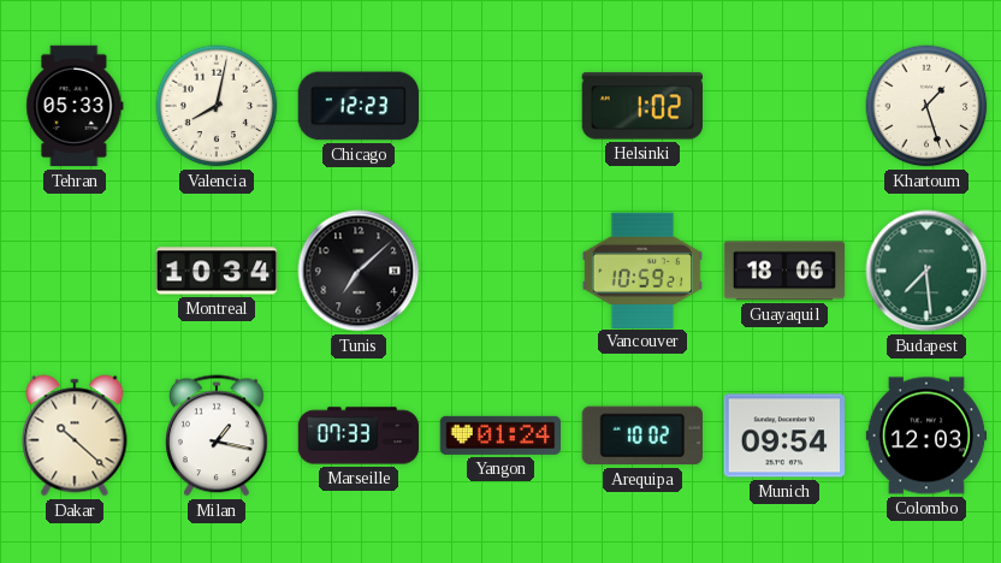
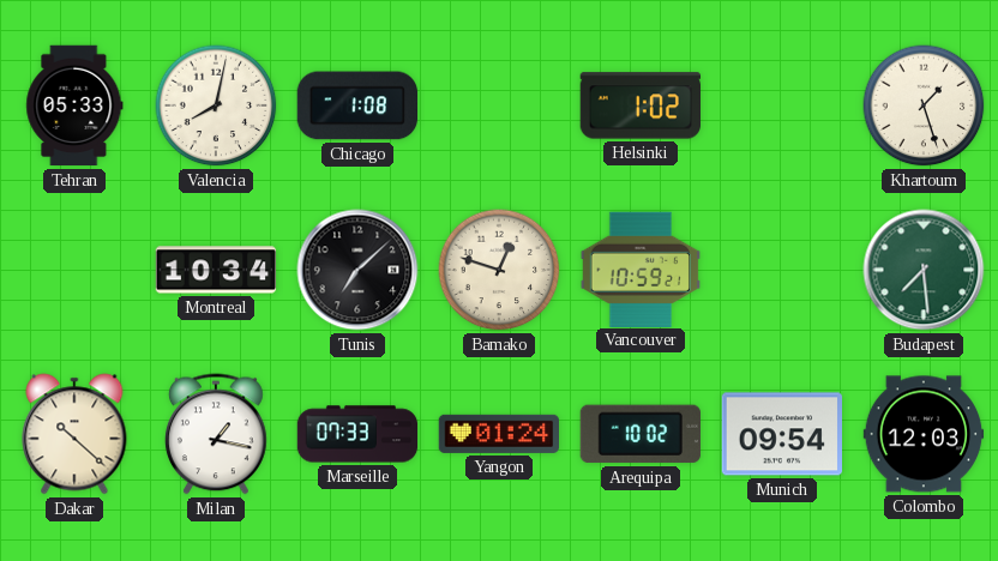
Chicago: 12:23 -> 1:08 (356, 105)
Bamako: none -> 12:48 (499, 270)
Guayaquil: 18:06 -> none (784, 271)
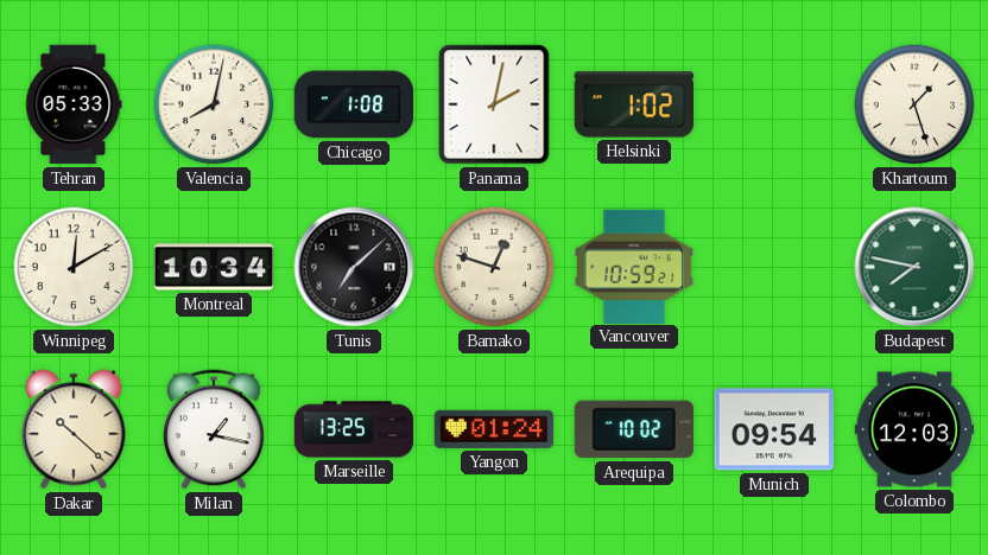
Panama: none -> 2:02 (494, 104)
Winnipeg: none -> 12:10 (74, 267)
Budapest: 7:29 -> 7:47 (914, 267)
Marseille: 07:33 -> 13:25 (354, 429)
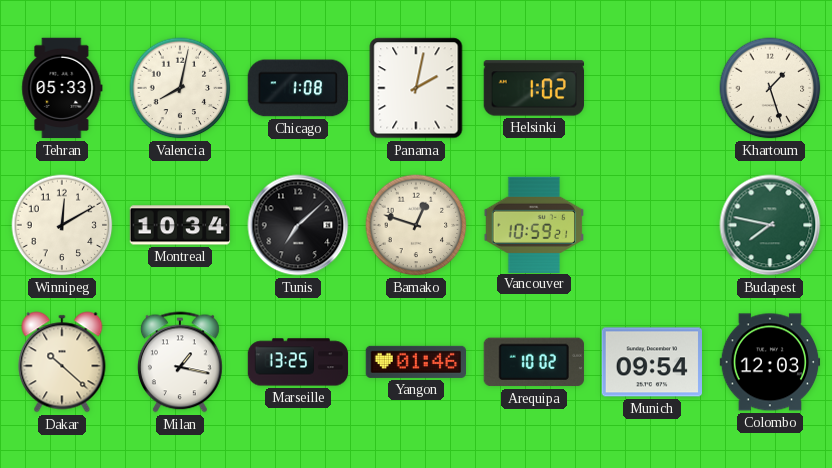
Yangon: 01:24 -> 01:46 (415, 362)
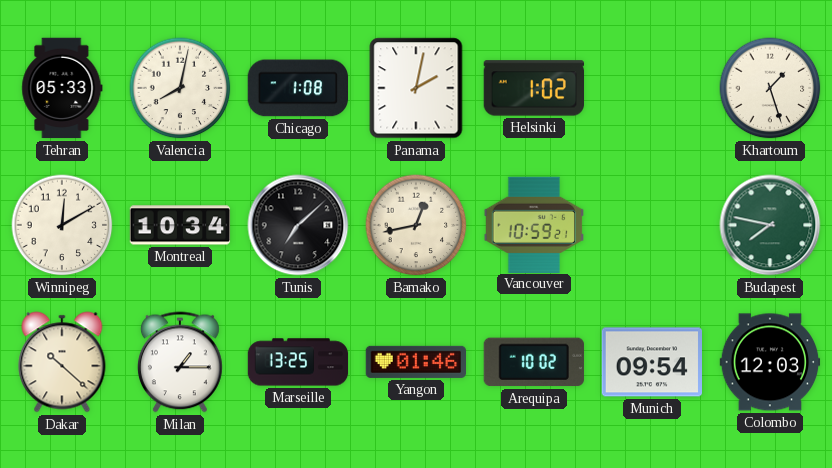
Bamako: 12:48 -> 12:43 (416, 225)
Milan: 1:17 -> 1:15 (180, 362)
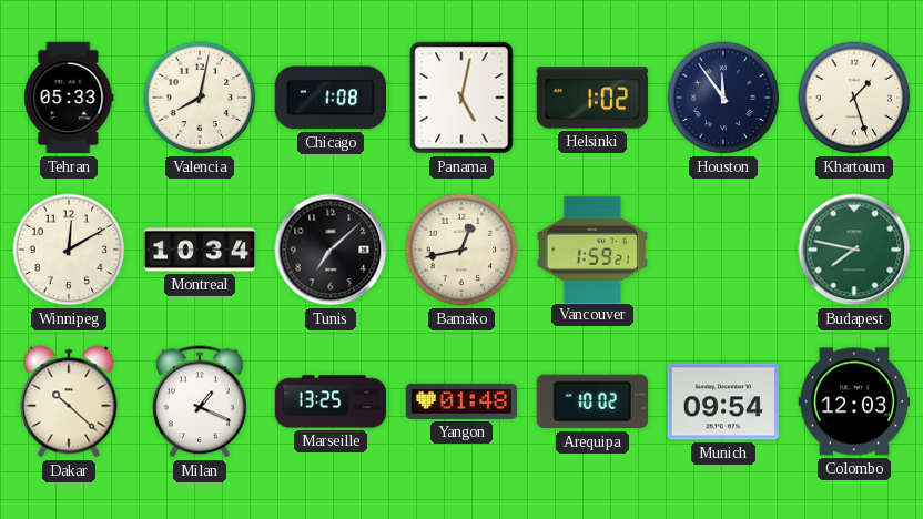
Panama: 2:02 -> 5:02 (461, 98)
Houston: none -> 11:54 (723, 98)
Vancouver: 10:59 -> 1:59 (591, 248)
Milan: 1:15 -> 1:19 (200, 401)
Yangon: 01:46 -> 01:48 (460, 401)
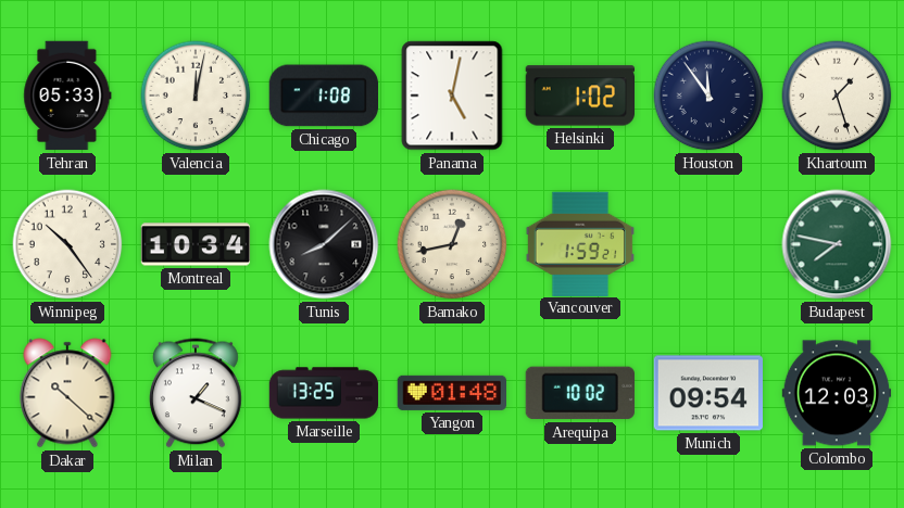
Valencia: 8:02 -> 12:02 (196, 96)
Winnipeg: 12:10 -> 10:24 (67, 244)
Tunis: 7:08 -> 8:08 (324, 244)
